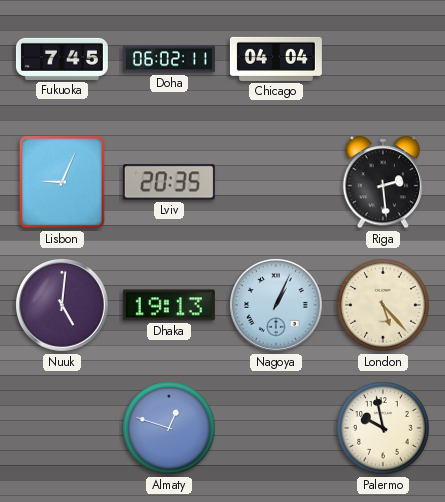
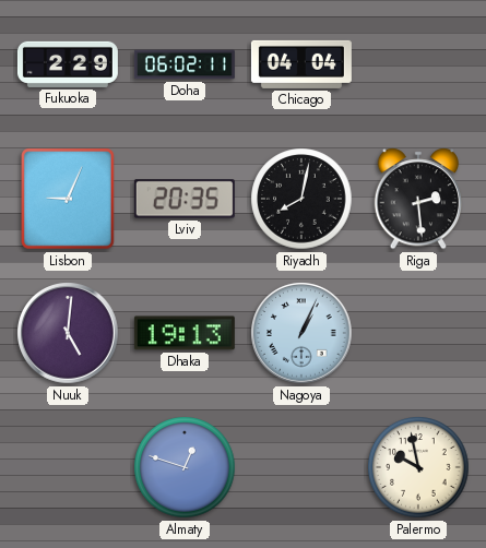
Fukuoka: 7:45 -> 2:29 (68, 64)
Riyadh: none -> 8:02 (301, 199)
London: 5:23 -> none (383, 305)
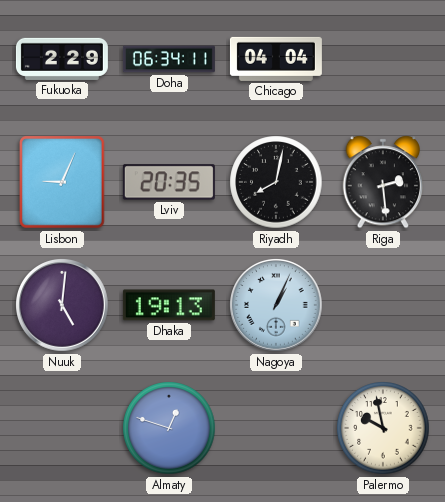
Doha: 06:02 -> 06:34 (169, 59)
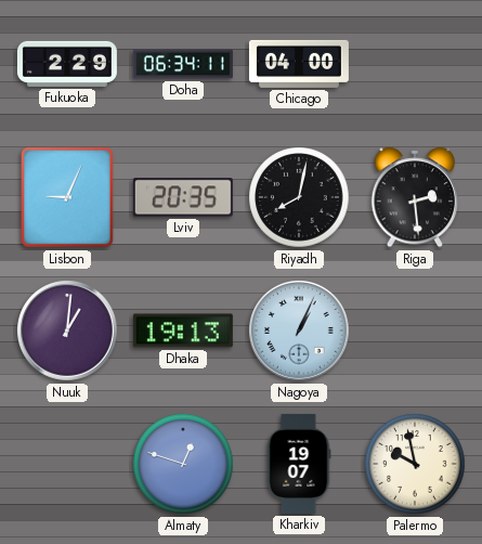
Chicago: 04:04 -> 04:00 (299, 64)
Nuuk: 5:01 -> 1:01 (67, 331)
Kharkiv: none -> 19:07 (299, 464)
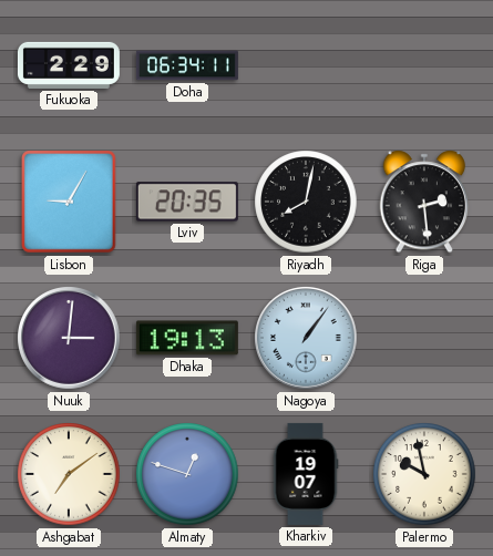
Chicago: 04:00 -> none (299, 64)
Lisbon: 9:04 -> 9:05 (70, 203)
Nuuk: 1:01 -> 3:01 (69, 338)
Nagoya: 1:04 -> 1:06 (306, 338)
Ashgabat: none -> 7:09 (69, 474)
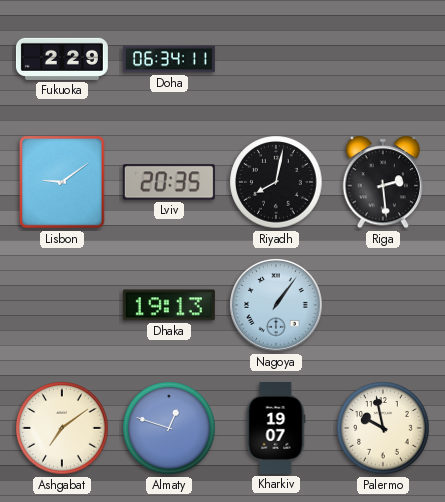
Lisbon: 9:05 -> 9:09 (63, 183)
Nuuk: 3:01 -> none (69, 338)
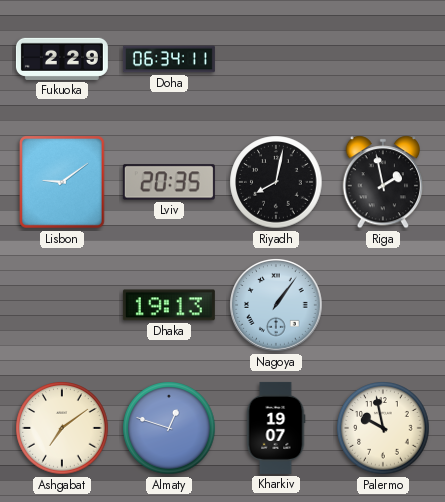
Riga: 2:29 -> 1:58 (383, 182)
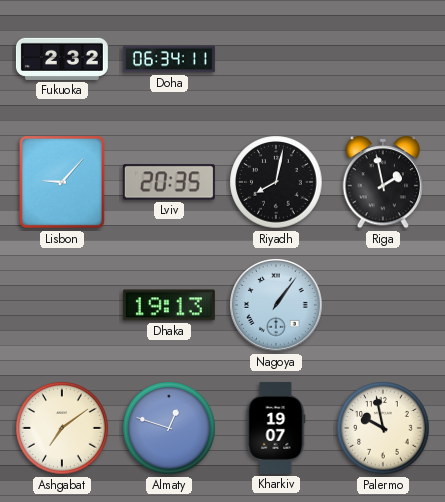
Fukuoka: 2:29 -> 2:32 (62, 59)
Lisbon: 9:09 -> 9:07 (63, 183)
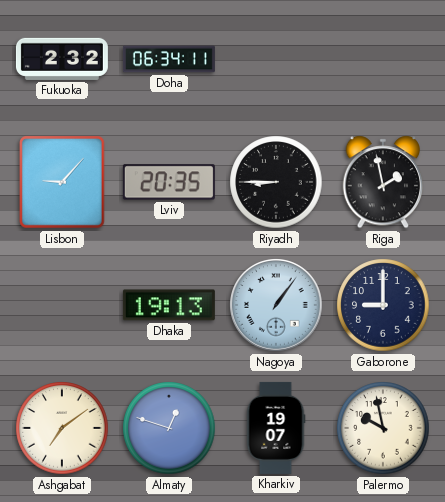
Riyadh: 8:02 -> 8:45 (276, 182)
Gaborone: none -> 9:00 (383, 305)
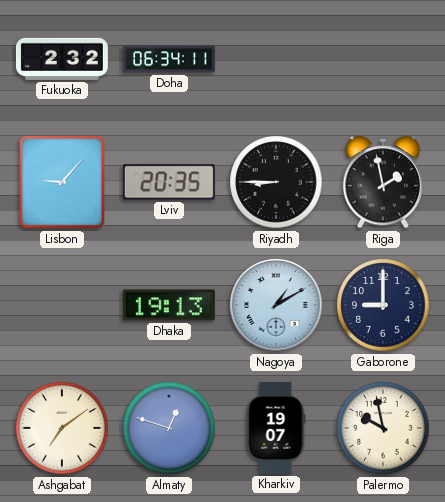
Nagoya: 1:06 -> 1:10 (276, 305)
